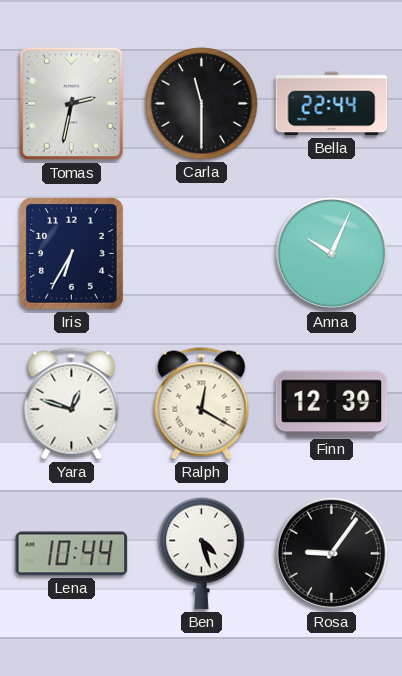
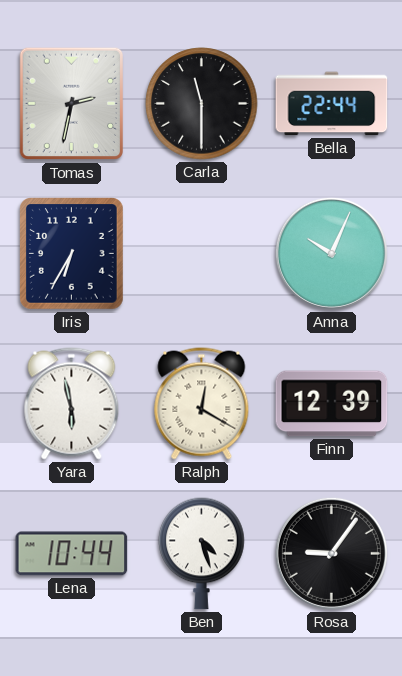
Yara: 12:48 -> 5:58 (72, 404)
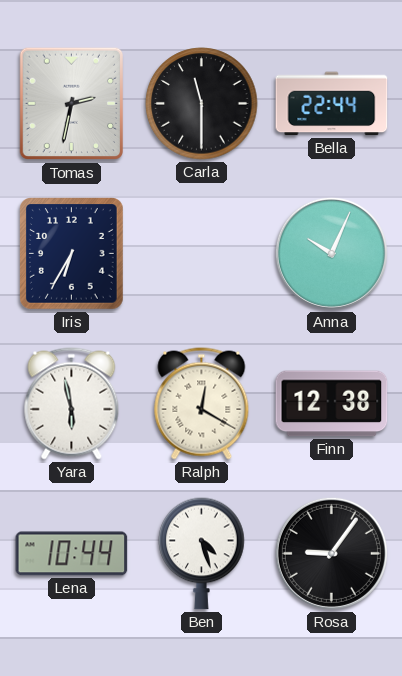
Finn: 12:39 -> 12:38 (332, 404)
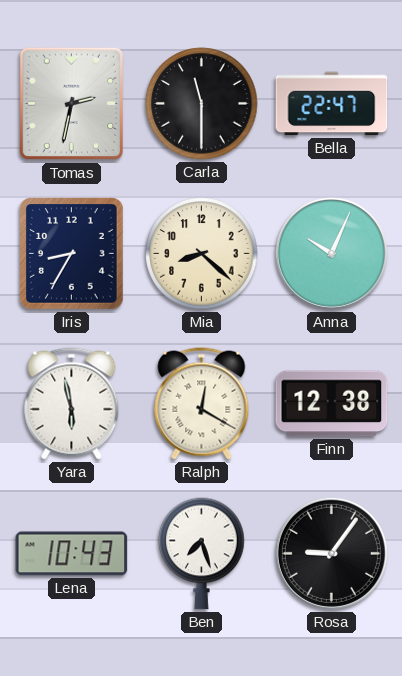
Bella: 22:44 -> 22:47 (332, 104)
Iris: 6:35 -> 8:35 (72, 254)
Mia: none -> 8:22 (202, 254)
Lena: 10:44 -> 10:43 (72, 554)
Ben: 4:27 -> 7:27 (202, 553)
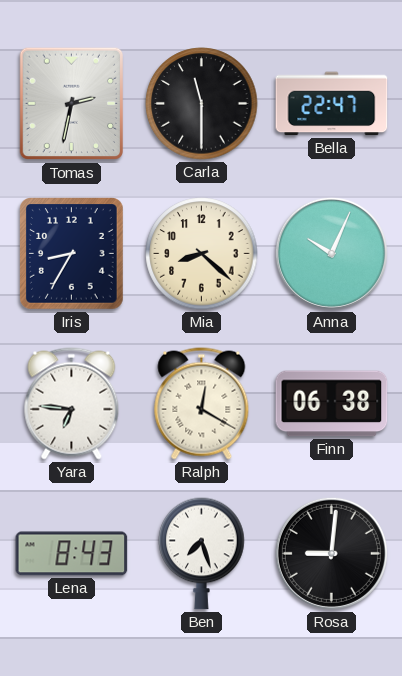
Yara: 5:58 -> 6:46 (72, 404)
Finn: 12:38 -> 06:38 (332, 404)
Lena: 10:43 -> 8:43 (72, 554)
Rosa: 9:06 -> 9:01 (331, 553)
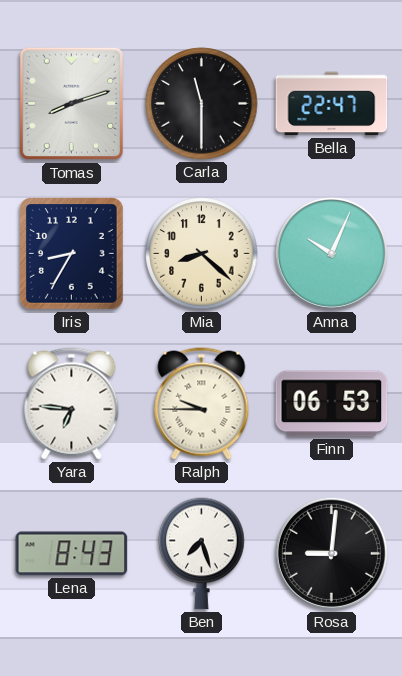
Tomas: 2:32 -> 8:12 (71, 104)
Ralph: 12:20 -> 9:45 (202, 404)
Finn: 06:38 -> 06:53 (332, 404)
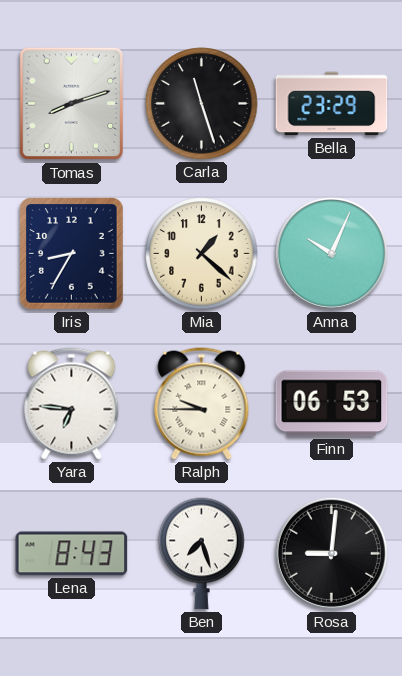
Carla: 11:30 -> 11:27 (202, 104)
Bella: 22:47 -> 23:29 (332, 104)
Mia: 8:22 -> 1:22 (202, 254)
